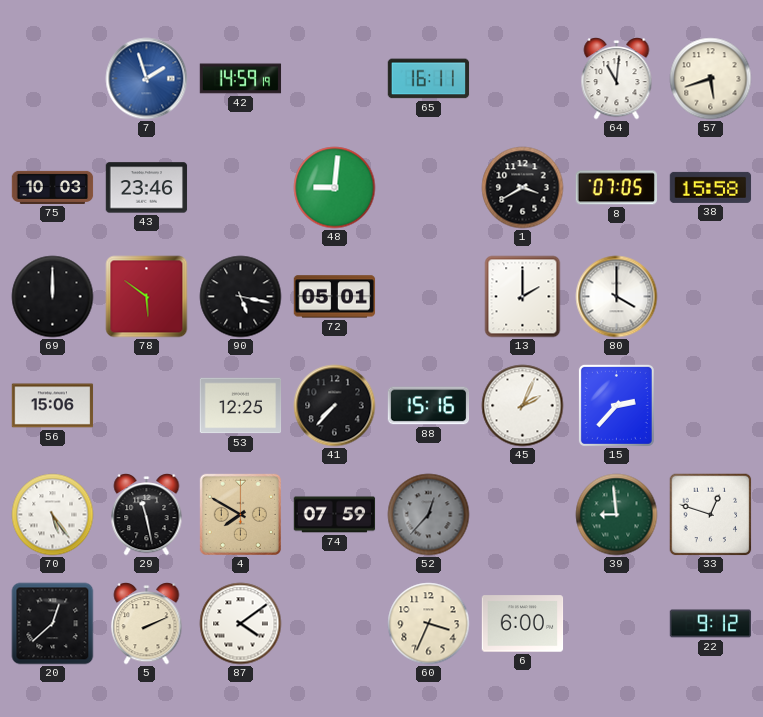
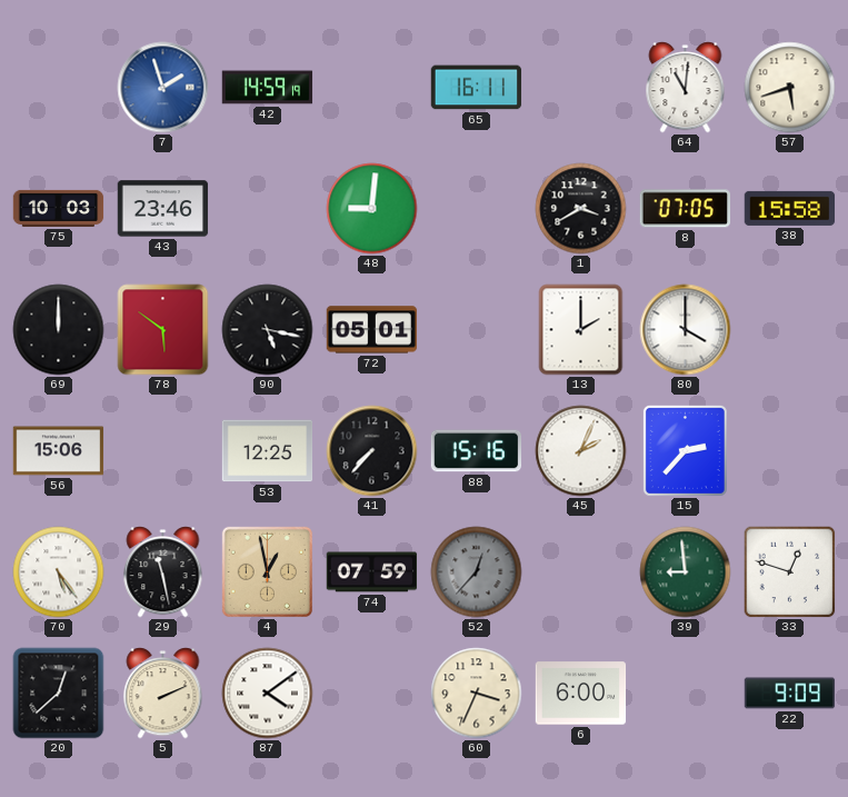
4: 7:50 -> 12:58 (267, 571)
22: 9:12 -> 9:09 (790, 694)
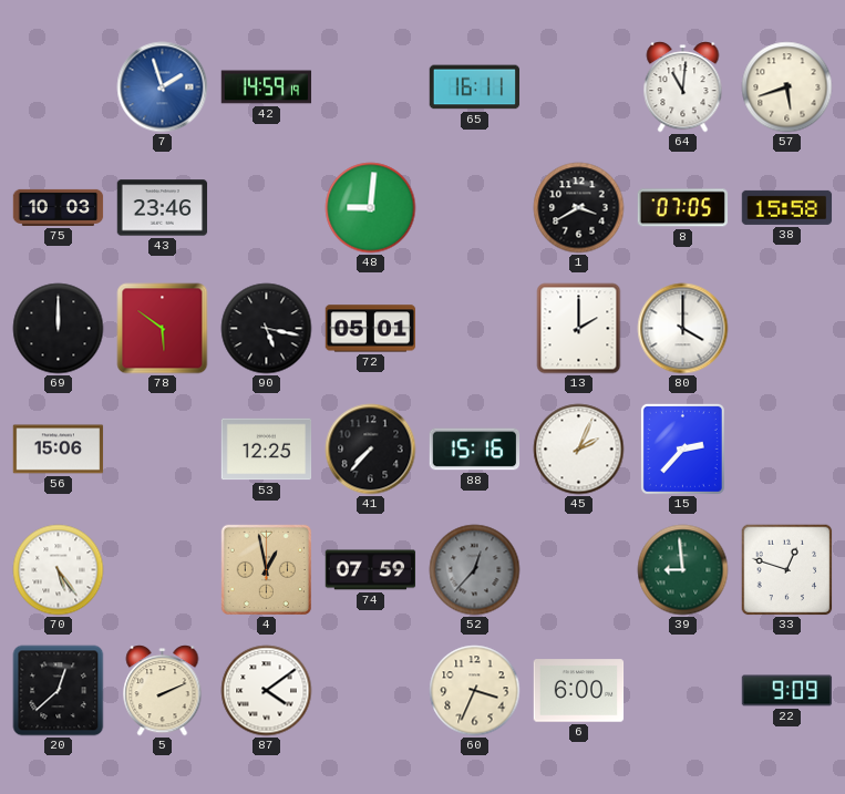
29: 11:28 -> none (163, 572)
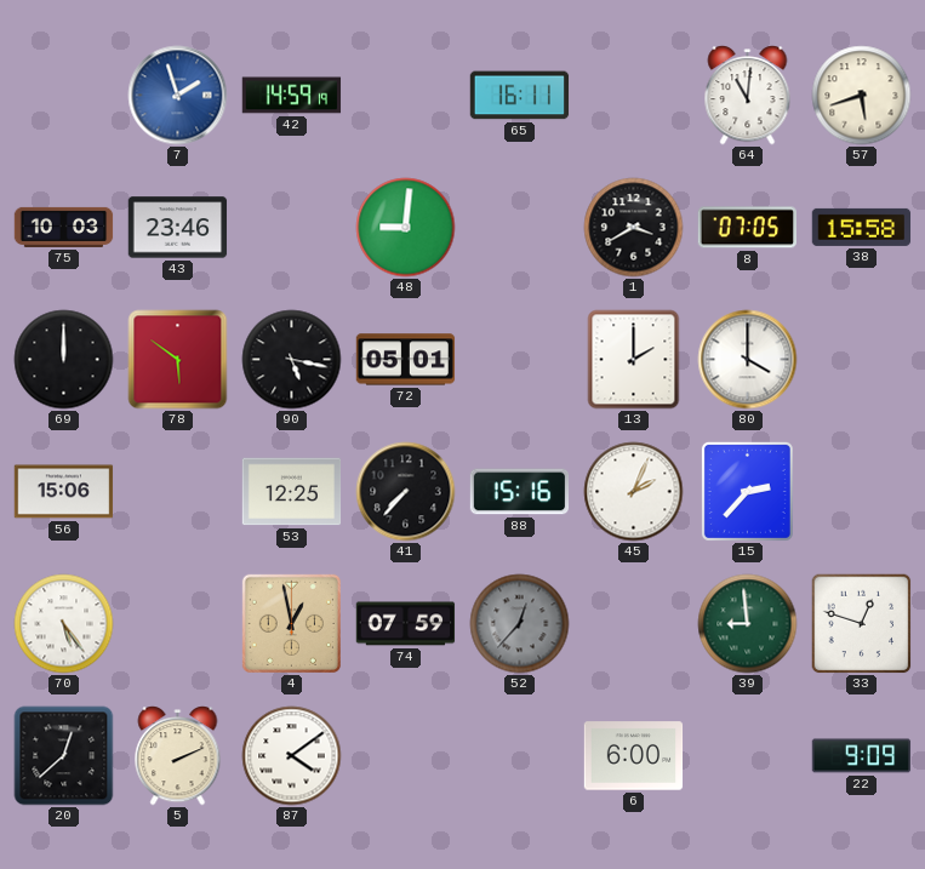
60: 3:34 -> none (475, 691)
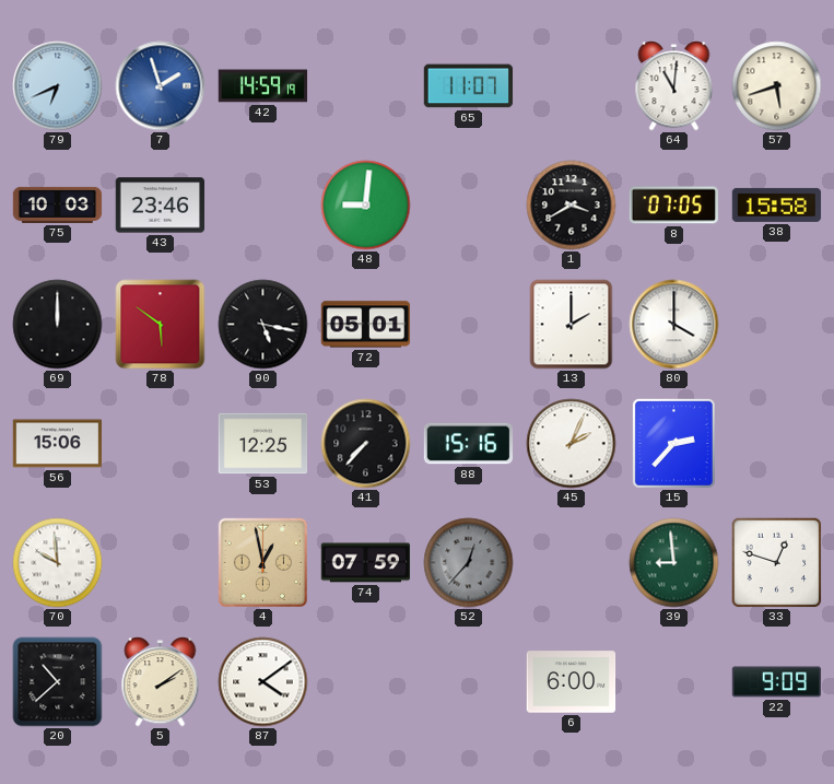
79: none -> 6:41 (58, 86)
65: 16:11 -> 11:07 (469, 86)
70: 5:24 -> 9:59 (58, 563)
20: 12:38 -> 10:38 (58, 682)
5: 2:11 -> 2:09 (161, 682)
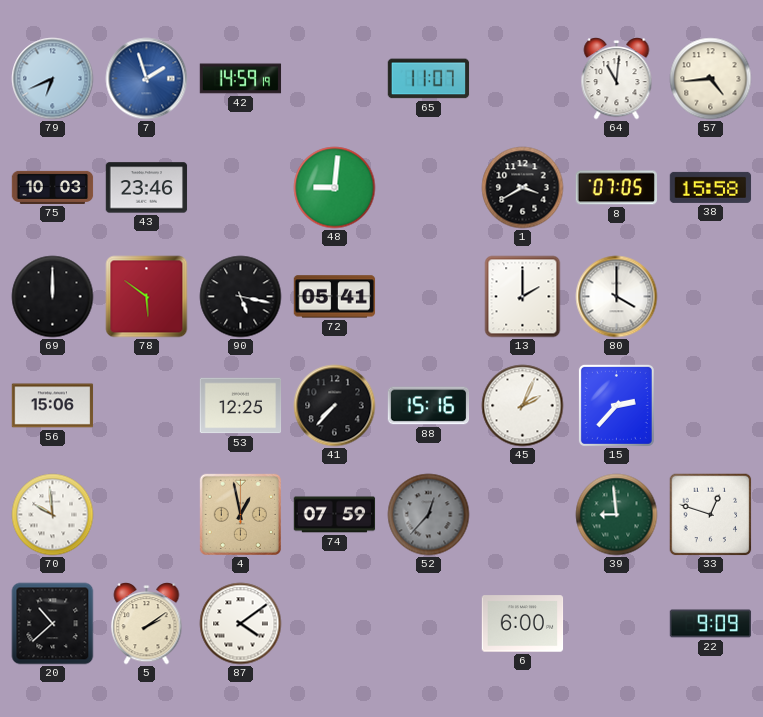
57: 5:42 -> 4:44 (711, 79)
72: 05:01 -> 05:41 (335, 297)
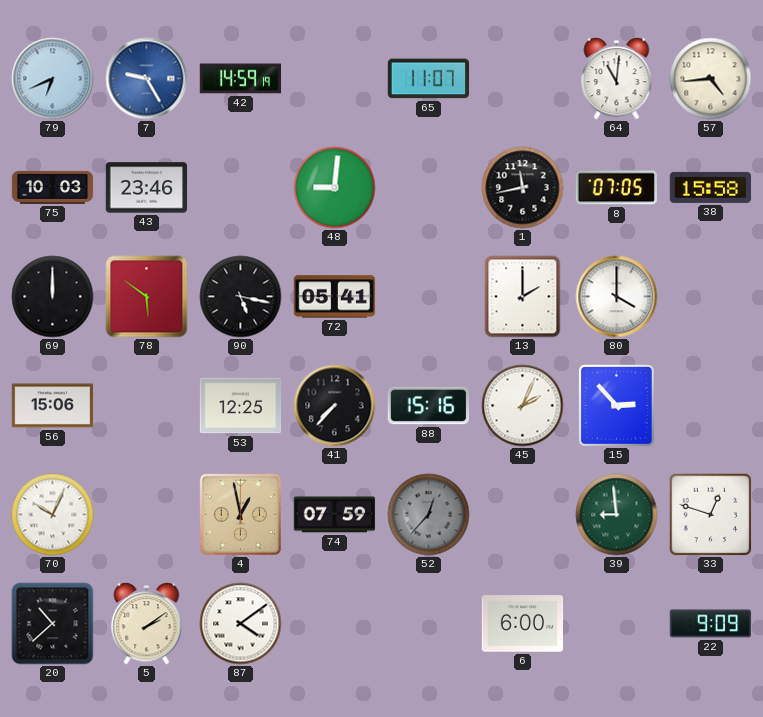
7: 1:57 -> 9:25 (147, 79)
1: 3:40 -> 11:43 (523, 188)
15: 2:37 -> 2:53 (616, 405)
70: 9:59 -> 10:04 (53, 515)
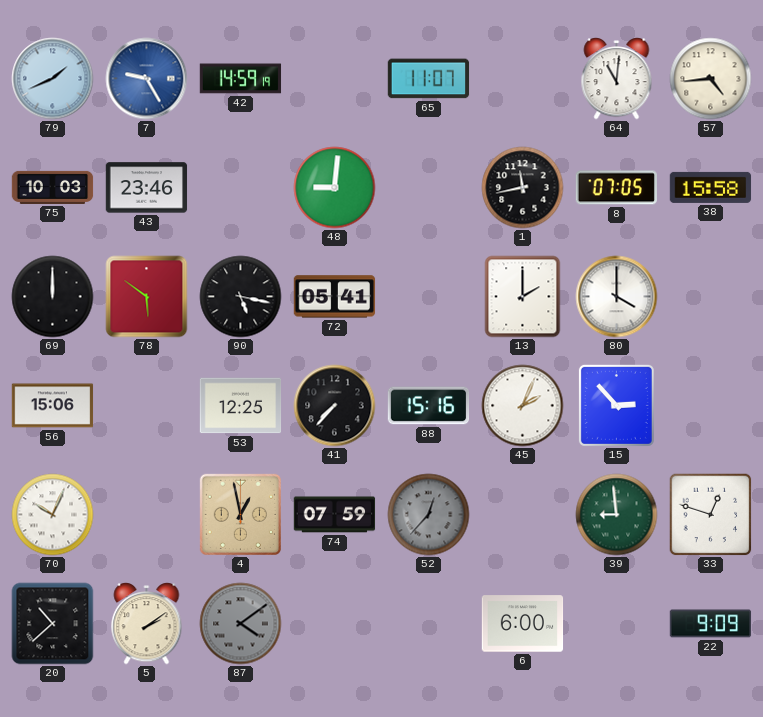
79: 6:41 -> 1:41 (53, 79)
87 dial: white -> grey (241, 624)
